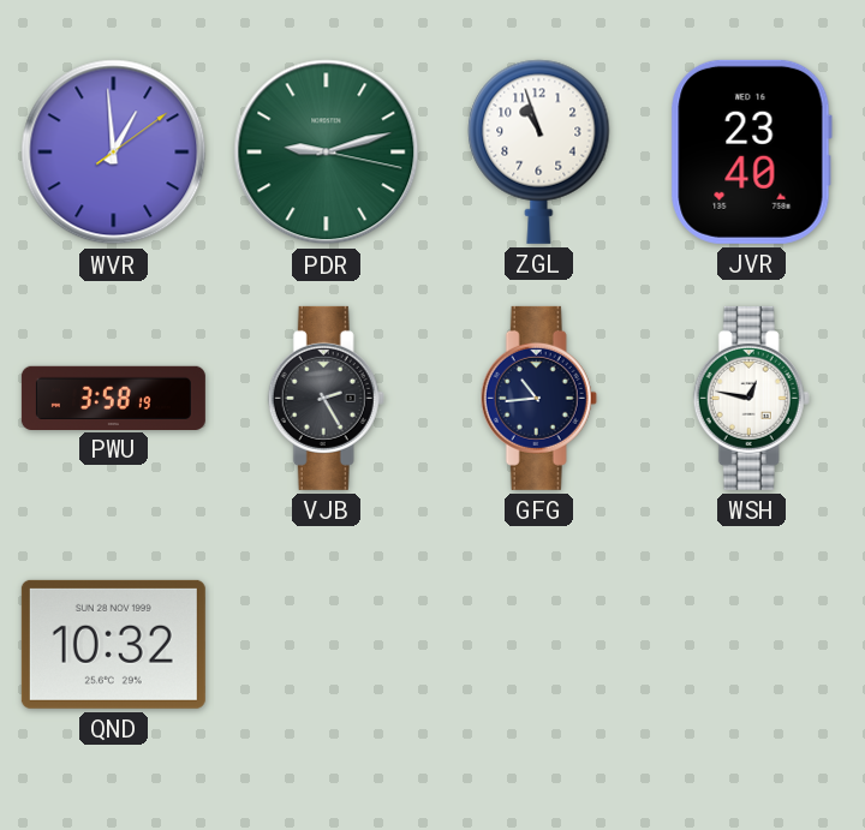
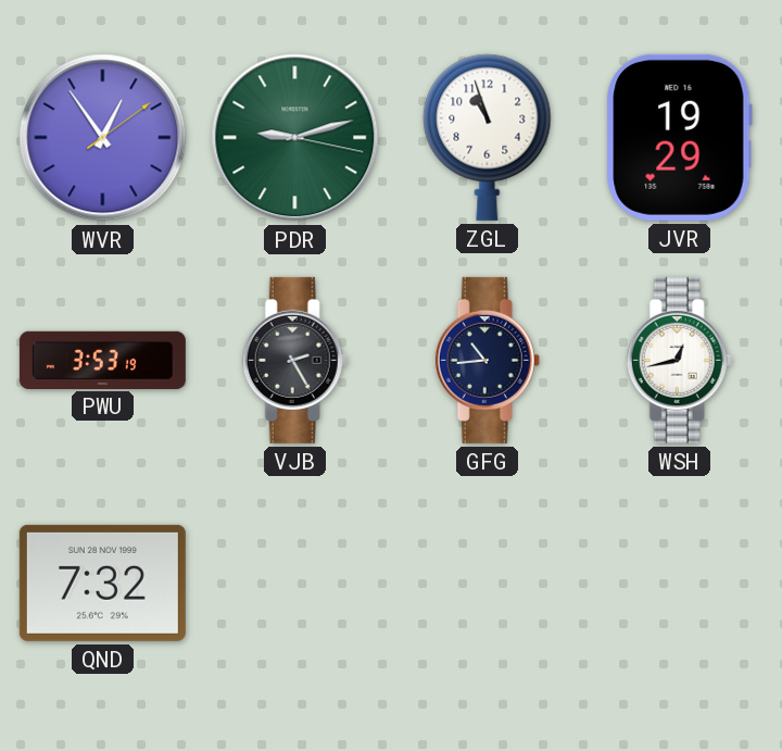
WVR: 12:59 -> 12:54 (103, 138)
JVR: 23:40 -> 19:29 (679, 137)
PWU: 3:58 -> 3:53 (102, 360)
WSH: 12:47 -> 12:43 (679, 360)
QND: 10:32 -> 7:32 (102, 583)
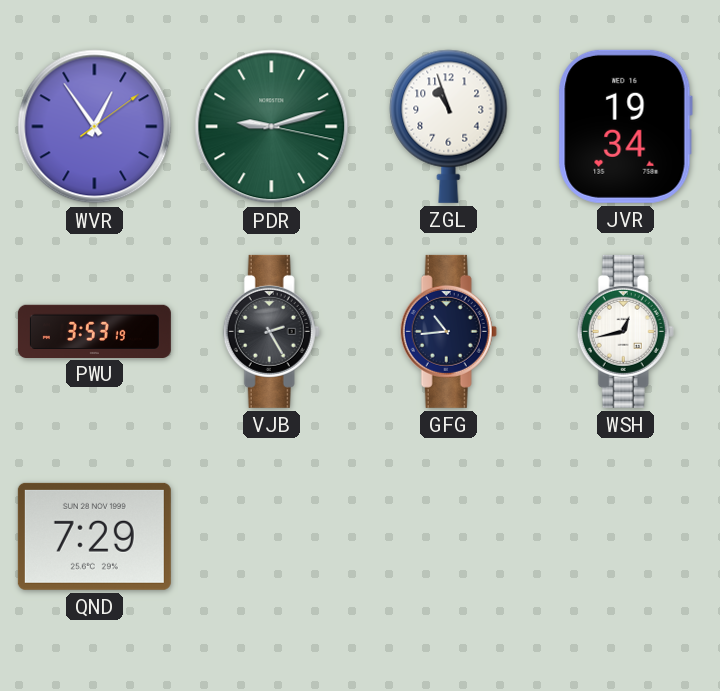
JVR: 19:29 -> 19:34 (625, 126)
QND: 7:32 -> 7:29 (94, 536)
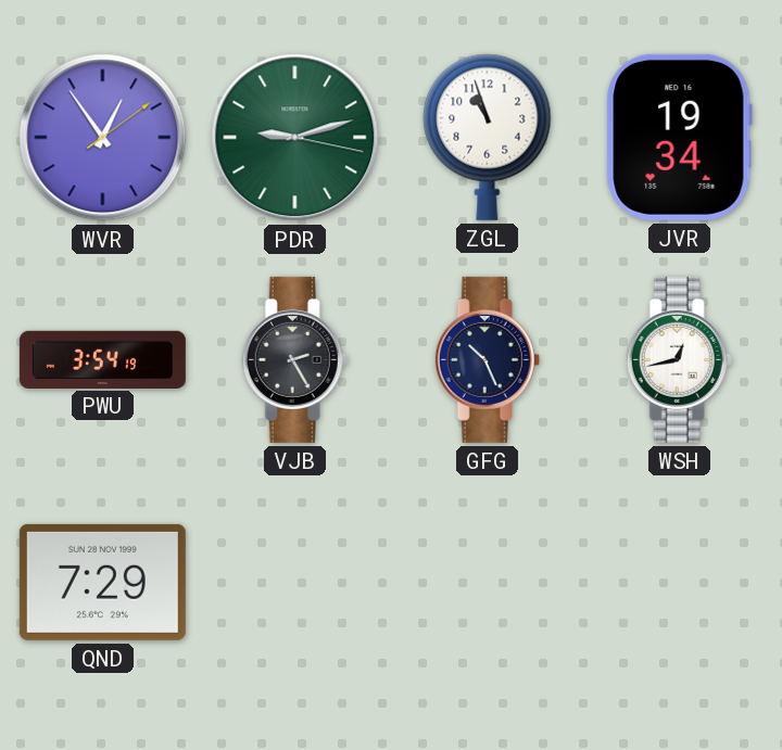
PWU: 3:53 -> 3:54 (102, 359)
GFG: 10:44 -> 10:26 (487, 359)
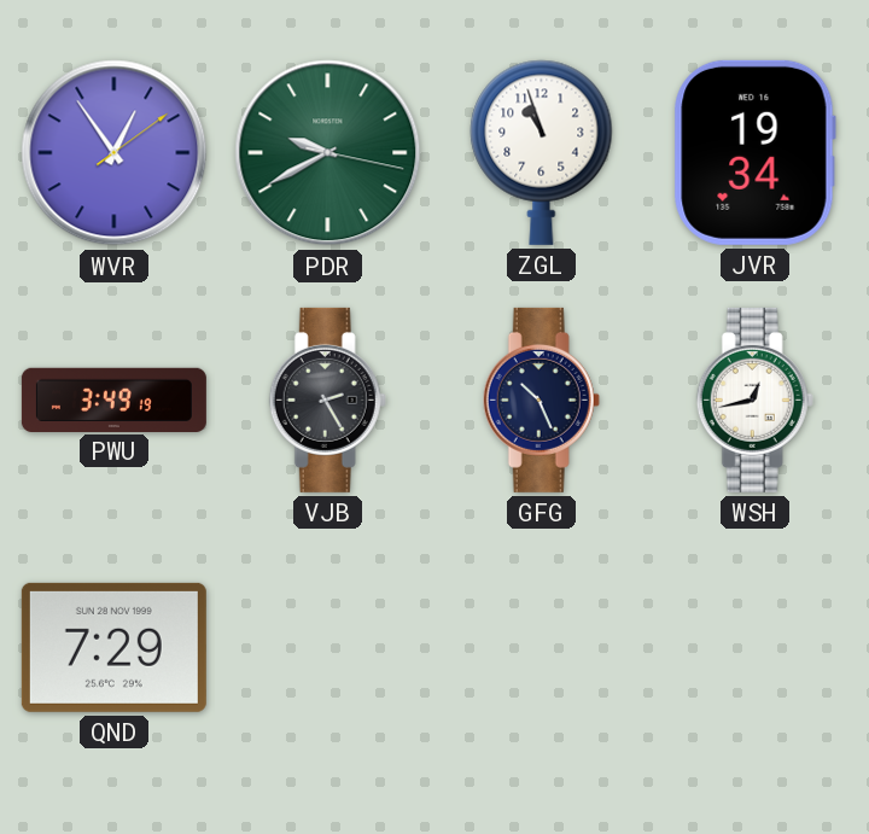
PDR: 9:12 -> 9:40 (328, 153)
PWU: 3:54 -> 3:49 (113, 399)
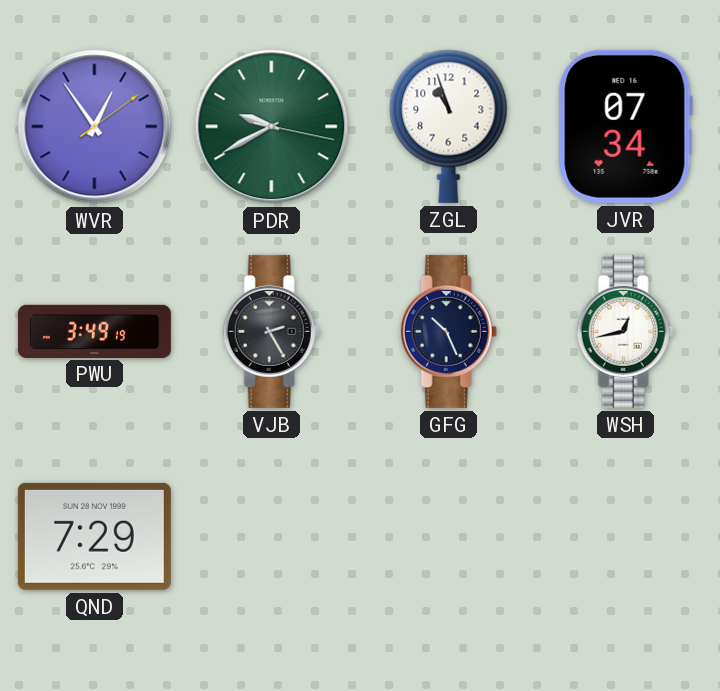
JVR: 19:34 -> 07:34 (625, 126)
